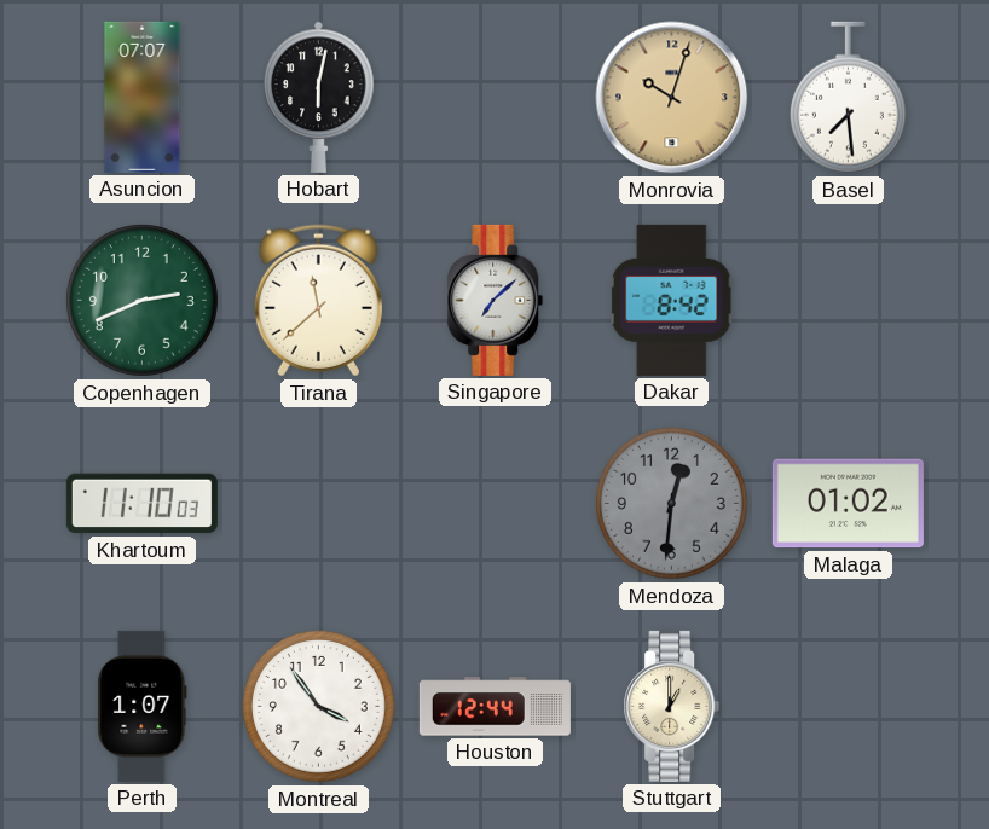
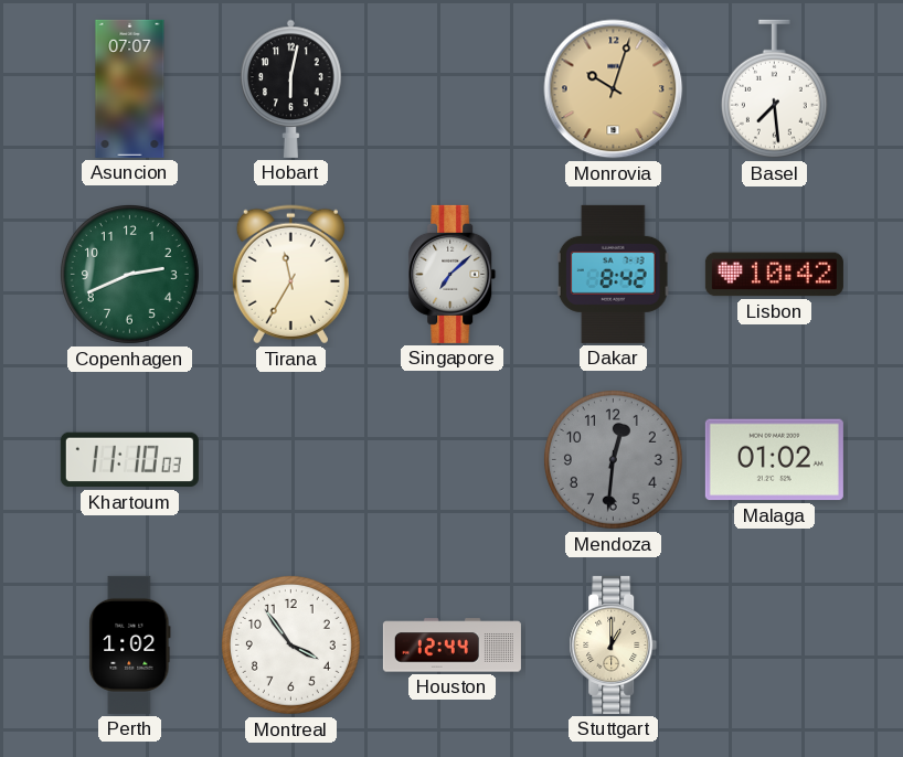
Tirana: 11:38 -> 11:35 (290, 275)
Lisbon: none -> 10:42 (774, 275)
Perth: 1:07 -> 1:02 (130, 644)
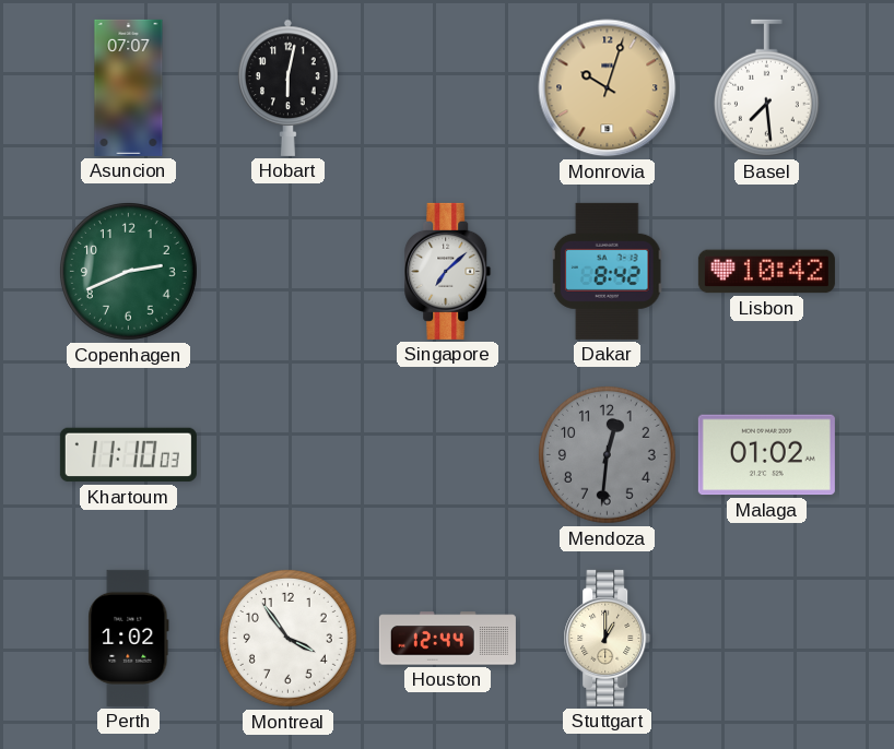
Tirana: 11:35 -> none (290, 275)
